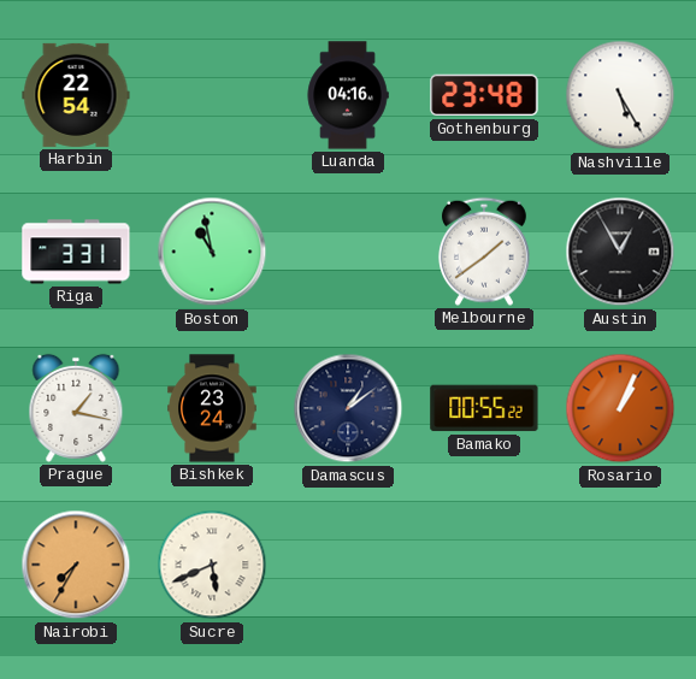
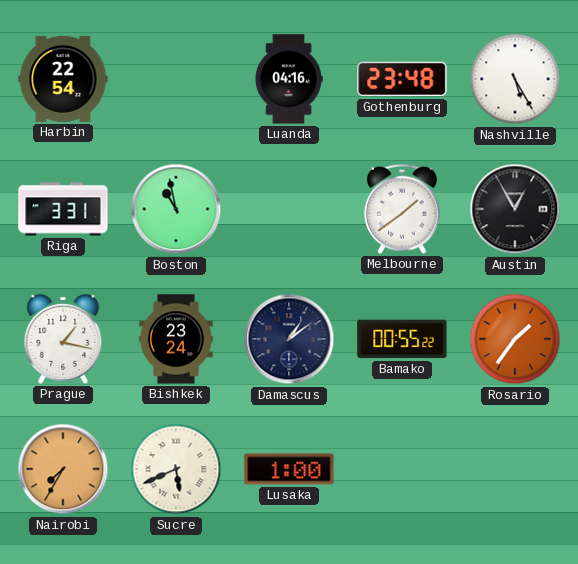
Rosario: 1:04 -> 1:36 (515, 339)
Lusaka: none -> 1:00 (289, 469)
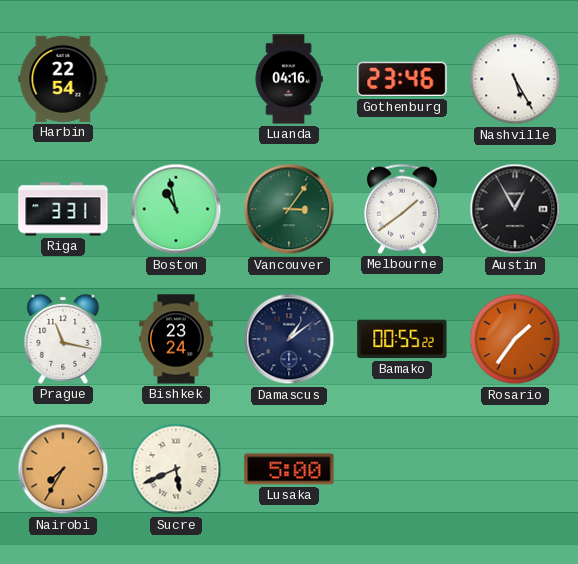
Gothenburg: 23:48 -> 23:46 (402, 79)
Vancouver: none -> 3:06 (289, 209)
Prague: 1:17 -> 11:17 (63, 339)
Lusaka: 1:00 -> 5:00 (289, 469)
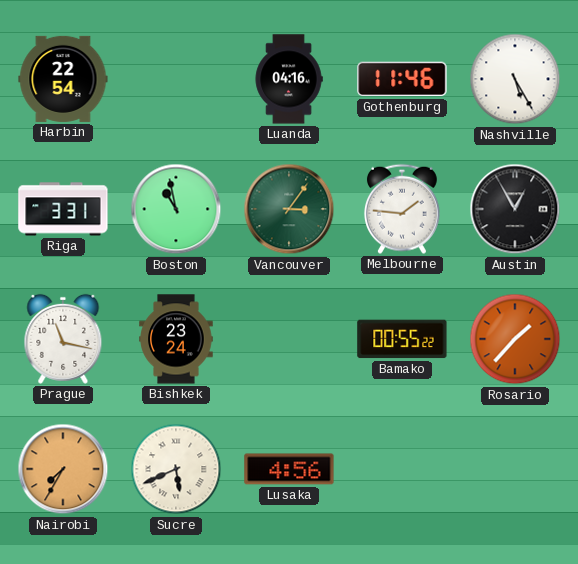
Gothenburg: 23:46 -> 11:46 (402, 79)
Melbourne: 1:39 -> 1:46 (402, 209)
Damascus: 1:09 -> none (289, 339)
Rosario: 1:36 -> 1:37 (515, 339)
Lusaka: 5:00 -> 4:56 (289, 469)
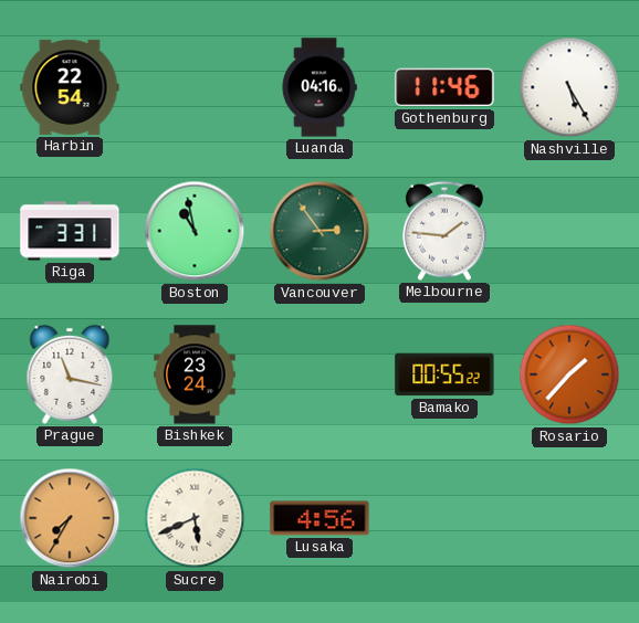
Vancouver: 3:06 -> 2:54 (319, 231)
Austin: 12:55 -> none (515, 209)
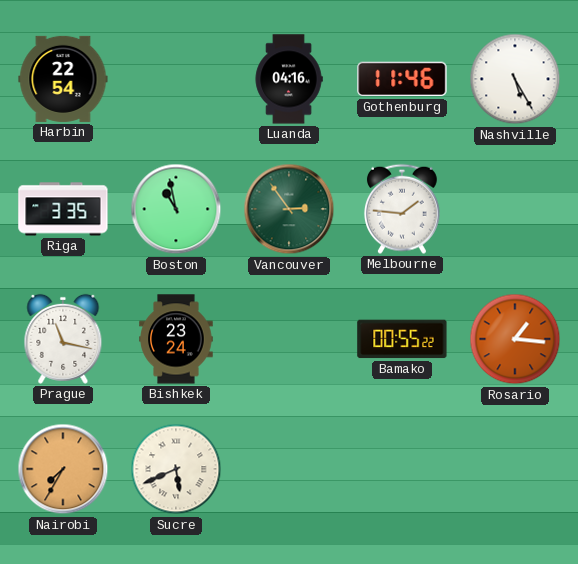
Riga: 3:31 -> 3:35 (63, 209)
Rosario: 1:37 -> 1:16 (515, 339)
Lusaka: 4:56 -> none (319, 518)
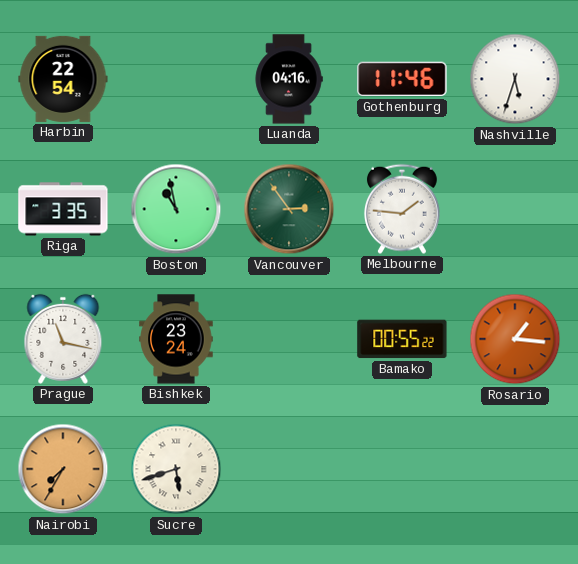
Nashville: 5:25 -> 5:33 (515, 79)
Sucre: 5:41 -> 5:42 (176, 469)
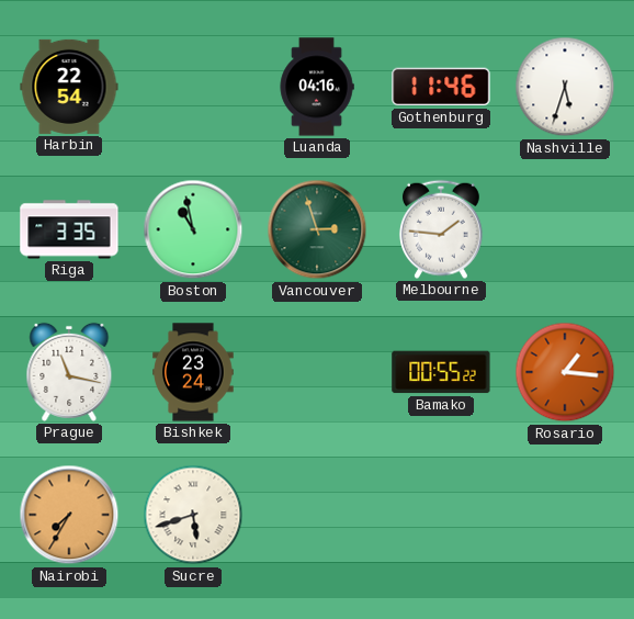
Vancouver: 2:54 -> 2:57 (317, 229)
